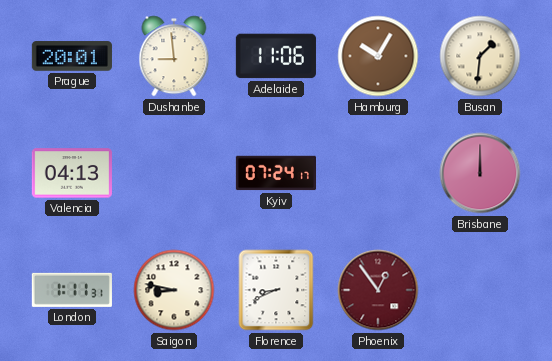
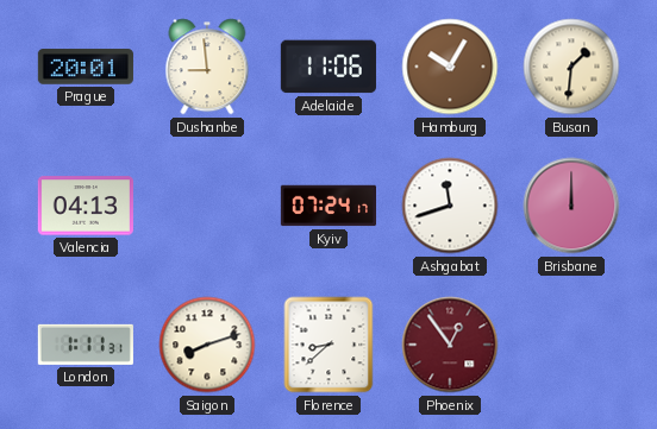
Ashgabat: none -> 11:42 (450, 206)
Saigon: 8:47 -> 8:12 (207, 345)
Florence: 8:41 -> 8:38 (328, 345)
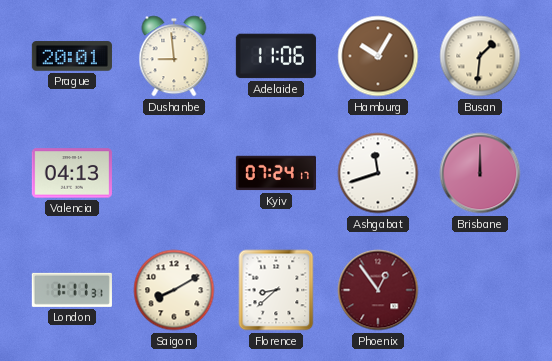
Saigon: 8:12 -> 8:10 (174, 290)
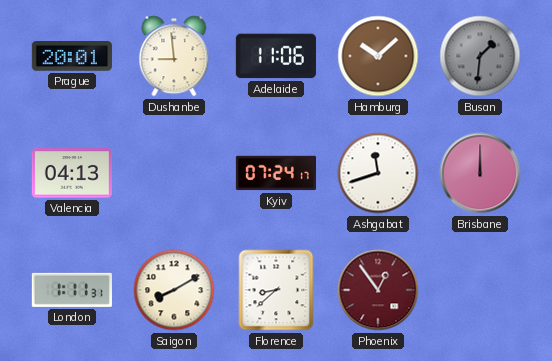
Hamburg: 10:05 -> 10:08 (378, 56)
Busan dial: cream -> grey (480, 56)
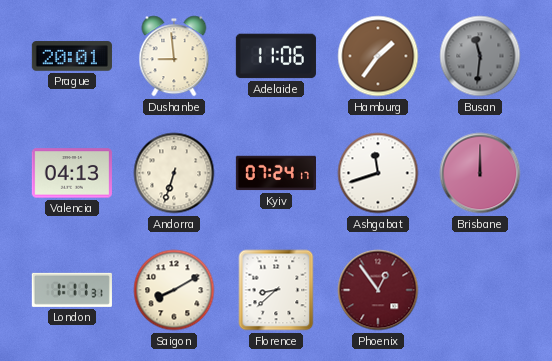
Hamburg: 10:08 -> 1:36 (378, 56)
Busan: 1:31 -> 11:31 (480, 56)
Andorra: none -> 6:33 (174, 173)
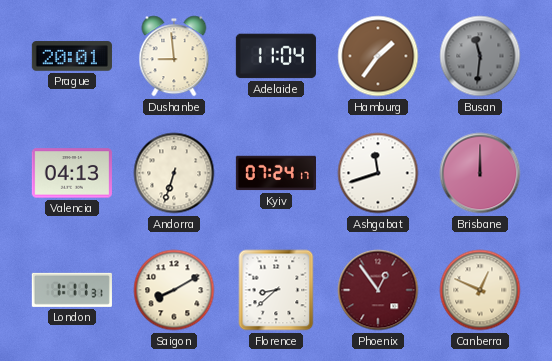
Adelaide: 11:06 -> 11:04 (276, 56)
Canberra: none -> 12:49 (480, 290)
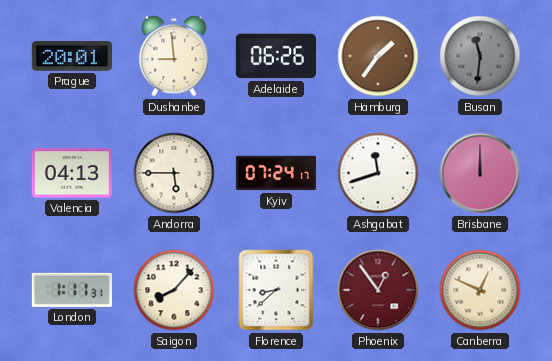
Adelaide: 11:04 -> 06:26 (276, 56)
Andorra: 6:33 -> 5:45 (174, 173)
Saigon: 8:10 -> 8:07 (174, 290)
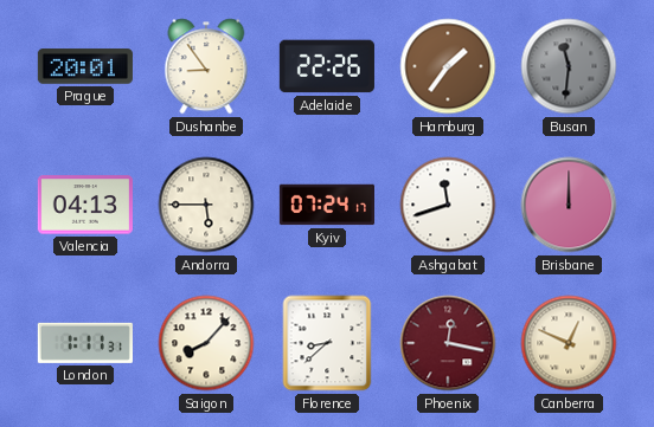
Dushanbe: 8:59 -> 8:54 (206, 66)
Adelaide: 06:26 -> 22:26 (327, 66)
Phoenix: 12:54 -> 12:17 (448, 343)
